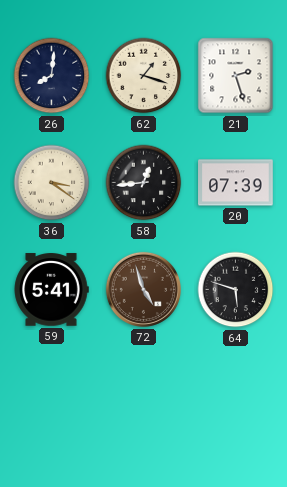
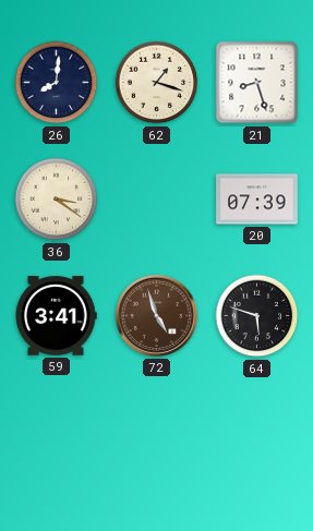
21: 2:27 -> 8:27 (257, 83)
58: 12:44 -> none (144, 183)
59: 5:41 -> 3:41 (56, 316)
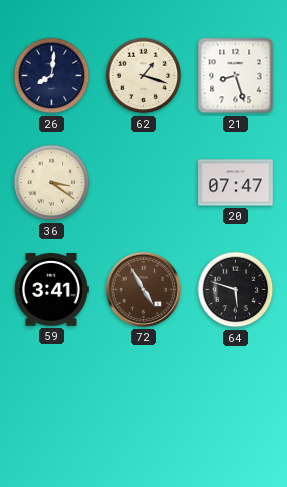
20: 07:39 -> 07:47 (236, 183)
72: 4:57 -> 4:55 (143, 289)
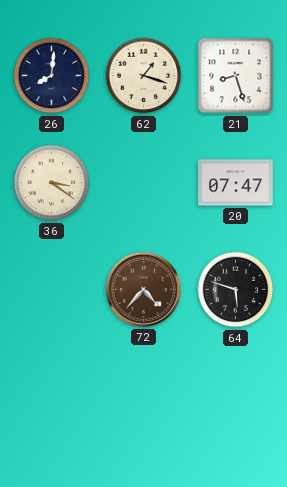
59: 3:41 -> none (51, 290)
72: 4:55 -> 4:37 (143, 289)
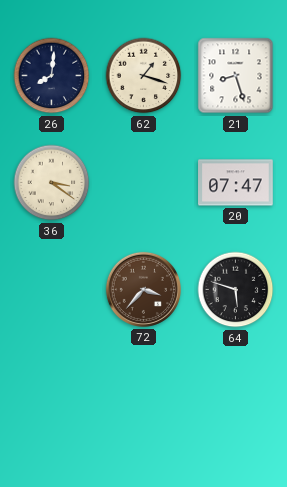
72: 4:37 -> 3:37 (143, 289)
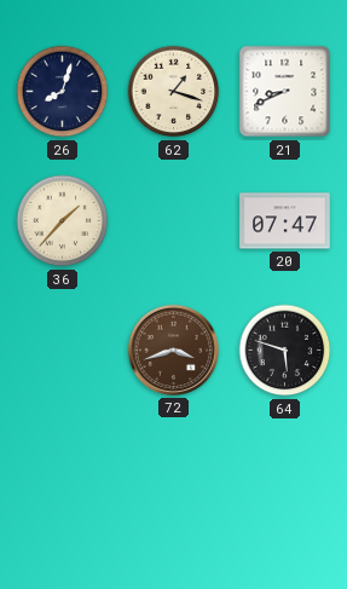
26: 8:01 -> 8:03 (63, 92)
21: 8:27 -> 8:41 (285, 92)
36: 3:21 -> 1:37 (63, 221)
72: 3:37 -> 3:42 (173, 350)
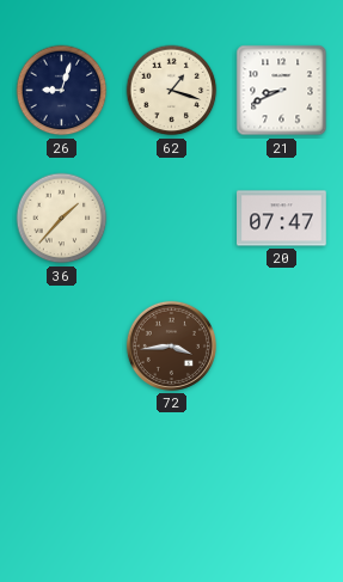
26: 8:03 -> 9:03 (62, 91)
72: 3:42 -> 3:44 (171, 345)
64: 5:48 -> none (285, 351)
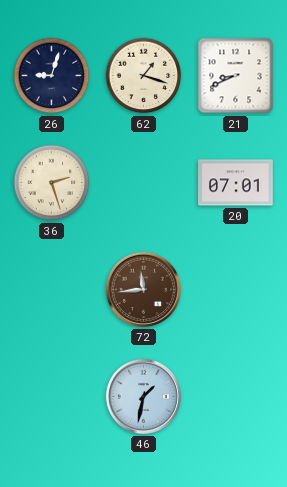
36: 1:37 -> 2:27 (52, 183)
20: 07:47 -> 07:01 (236, 183)
72: 3:44 -> 11:44 (143, 289)
46: none -> 1:32 (143, 396)
